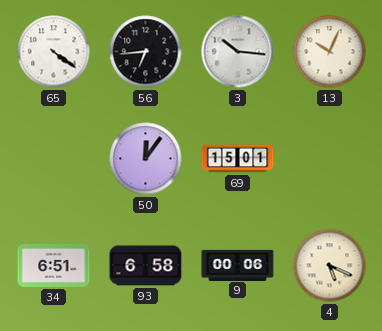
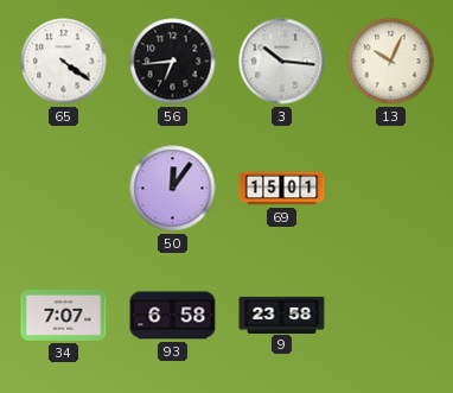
34: 6:51 -> 7:07 (64, 315)
9: 00:06 -> 23:58 (282, 315)
4: 5:19 -> none (330, 266)
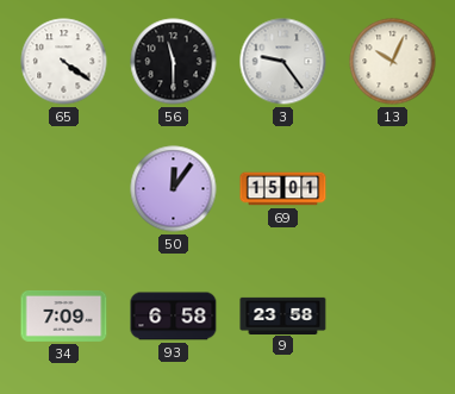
56: 6:44 -> 11:30 (174, 62)
3: 10:16 -> 9:24 (283, 62)
34: 7:07 -> 7:09 (64, 315)
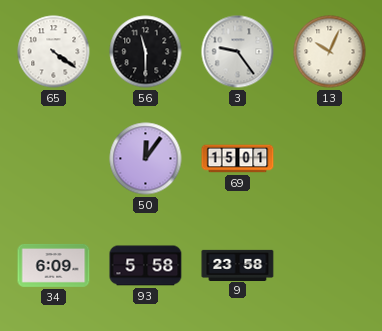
34: 7:09 -> 6:09 (54, 265)
93: 6:58 -> 5:58 (146, 266)
